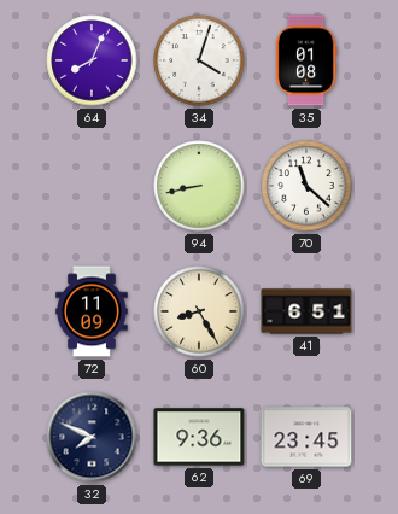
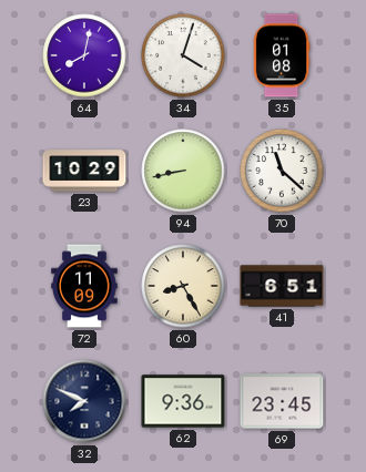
64: 8:04 -> 8:02 (84, 55)
23: none -> 10:29 (84, 171)
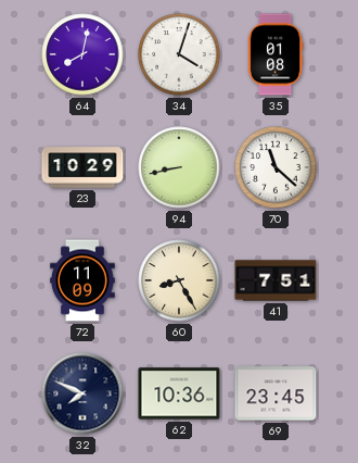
41: 6:51 -> 7:51 (276, 280)
62: 9:36 -> 10:36 (179, 393)
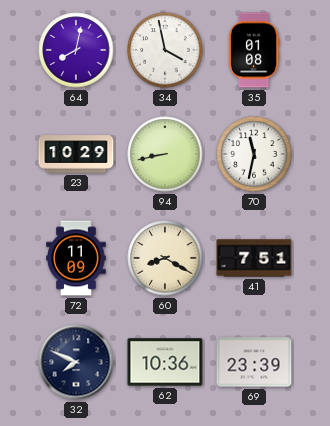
34: 4:03 -> 3:58 (165, 50)
70: 11:22 -> 11:32 (254, 154)
60: 8:25 -> 8:20 (165, 258)
69: 23:45 -> 23:39 (254, 362)
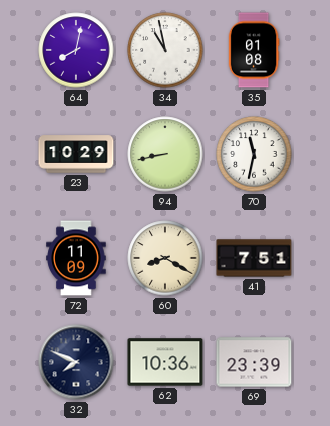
34: 3:58 -> 10:58 (165, 50)
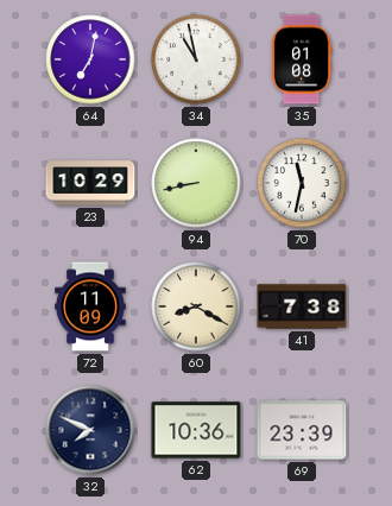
64: 8:02 -> 7:02 (90, 59)
41: 7:51 -> 7:38 (302, 306)
